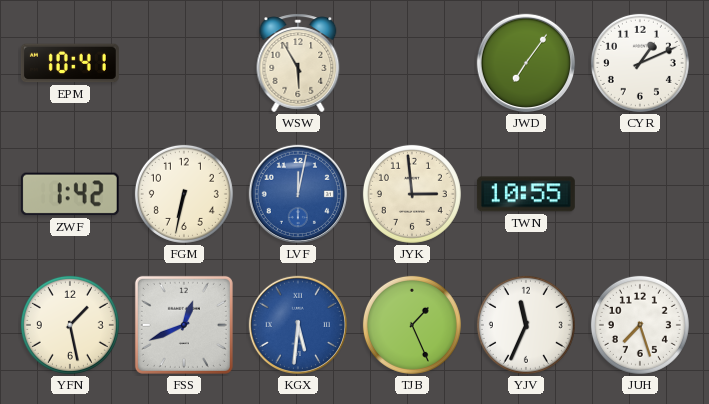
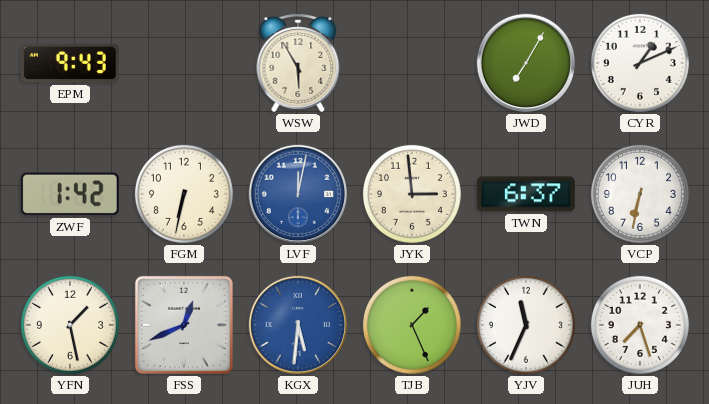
EPM: 10:41 -> 9:43 (70, 63)
JWD: 7:06 -> 7:05 (526, 63)
TWN: 10:55 -> 6:37 (526, 194)
VCP: none -> 6:32 (640, 194)
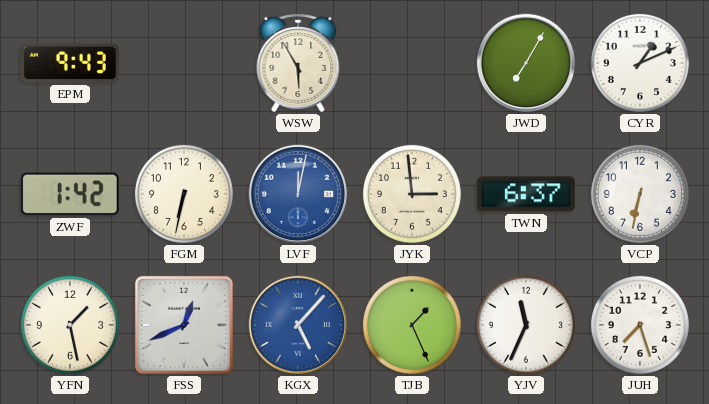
KGX: 5:31 -> 5:07 (298, 325)
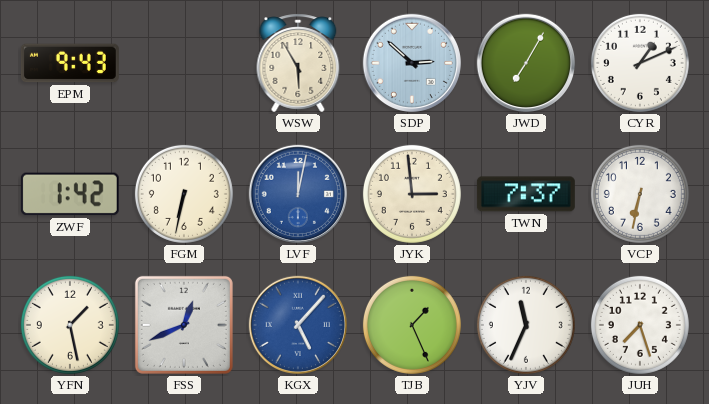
SDP: none -> 2:52 (412, 63)
TWN: 6:37 -> 7:37 (526, 194)
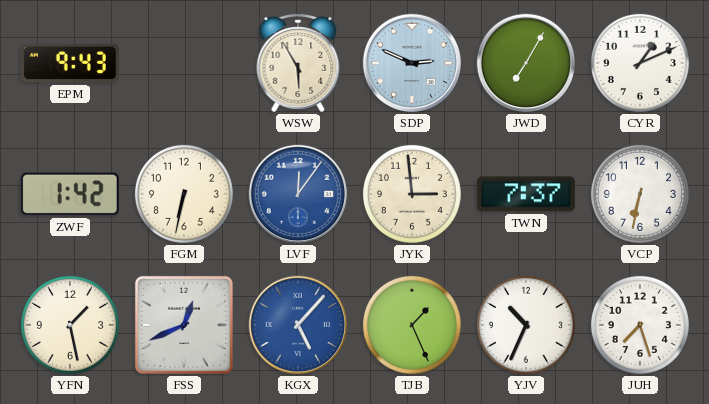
SDP: 2:52 -> 2:49 (412, 63)
LVF: 12:02 -> 12:06 (298, 194)
YJV: 11:34 -> 10:34 (526, 325)
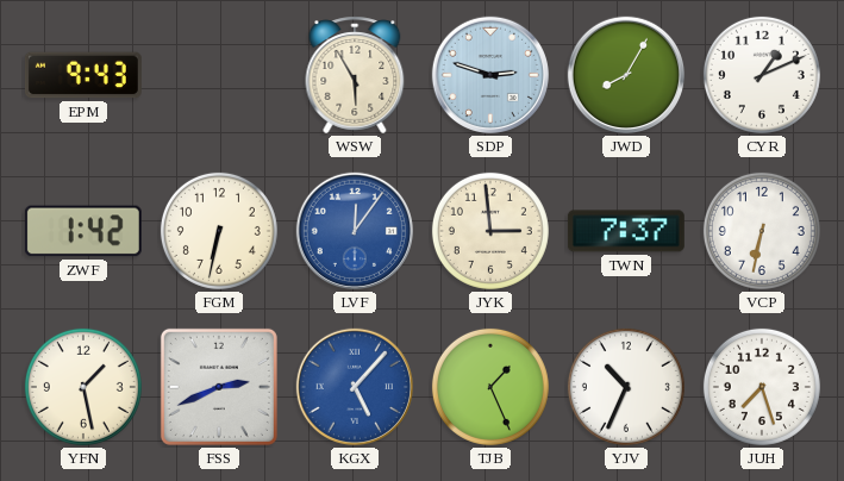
SDP: 2:49 -> 2:48 (490, 75)
JWD: 7:05 -> 8:05 (626, 75)
FSS: 12:41 -> 2:41 (219, 387)
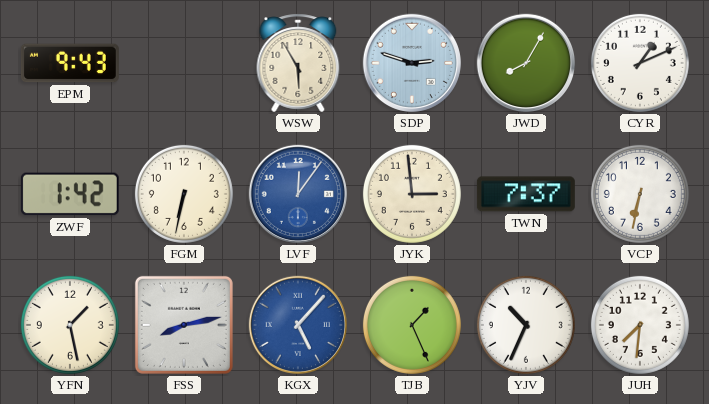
FSS: 2:41 -> 8:13 (184, 325)
JUH: 7:27 -> 7:31 (640, 325)
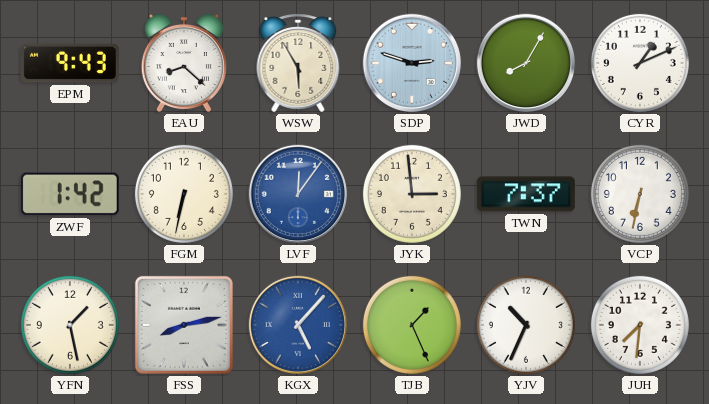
EAU: none -> 8:22 (184, 63)
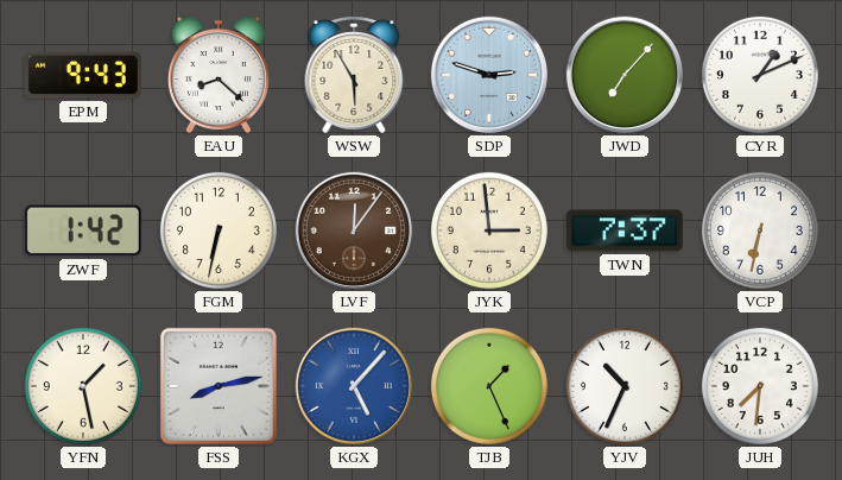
JWD: 8:05 -> 7:07 (625, 75)
LVF dial: blue -> brown (354, 230)
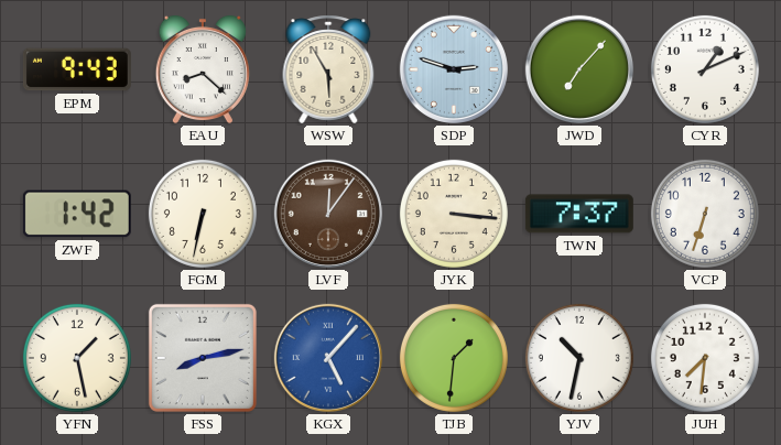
JYK: 2:59 -> 3:16 (454, 214)
VCP: 6:32 -> 6:33 (705, 214)
TJB: 1:26 -> 1:31 (454, 358)
YJV: 10:34 -> 10:32 (579, 358)
